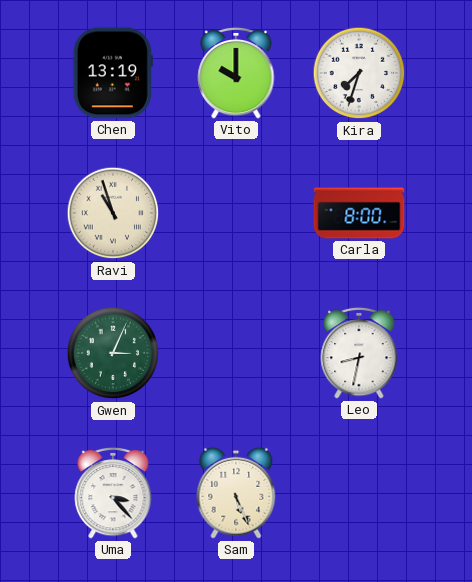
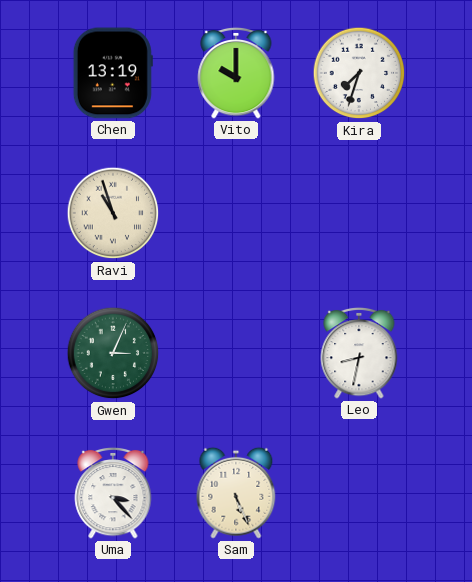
Carla: 8:00 -> none (359, 213)
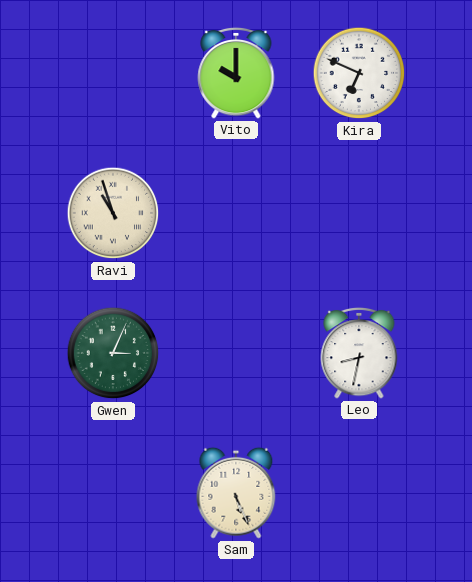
Chen: 13:19 -> none (113, 73)
Kira: 7:33 -> 6:49 (359, 73)
Uma: 3:23 -> none (113, 493)
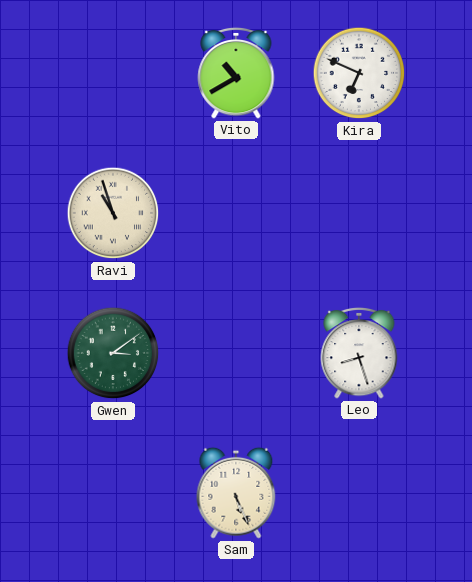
Vito: 10:00 -> 10:40 (236, 73)
Gwen: 3:04 -> 3:09 (113, 353)
Leo: 8:32 -> 8:27 (359, 353)
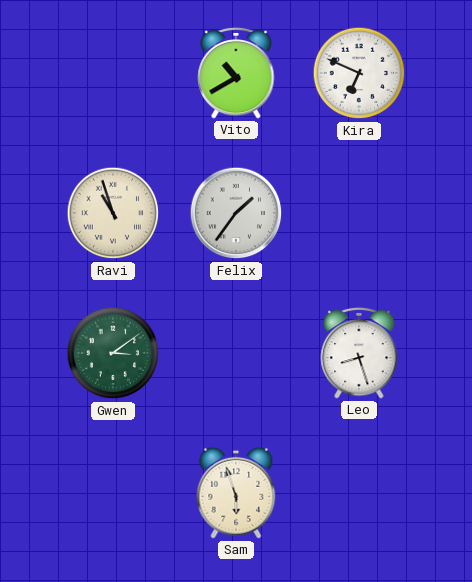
Felix: none -> 1:36 (236, 213)
Sam: 5:26 -> 5:57 (236, 493)
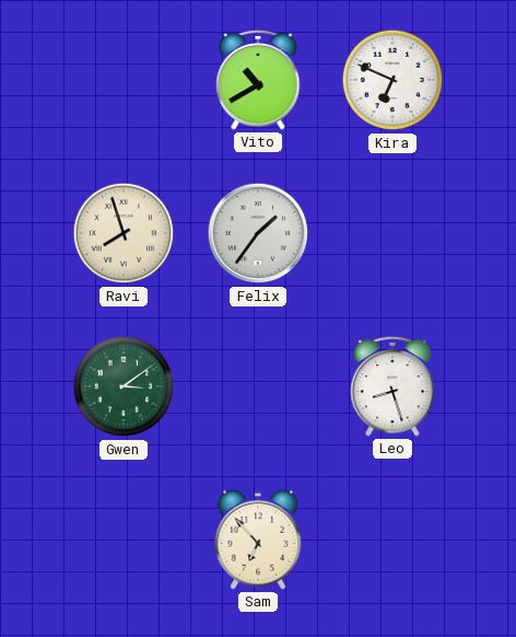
Ravi: 10:57 -> 7:57 (124, 233)
Sam: 5:57 -> 6:53 (258, 540)
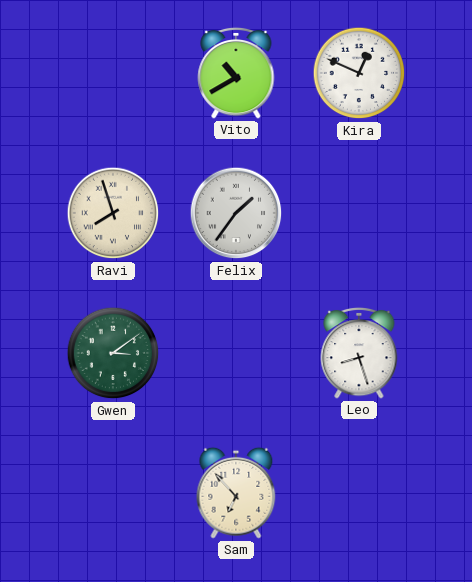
Kira: 6:49 -> 12:49 (359, 73)
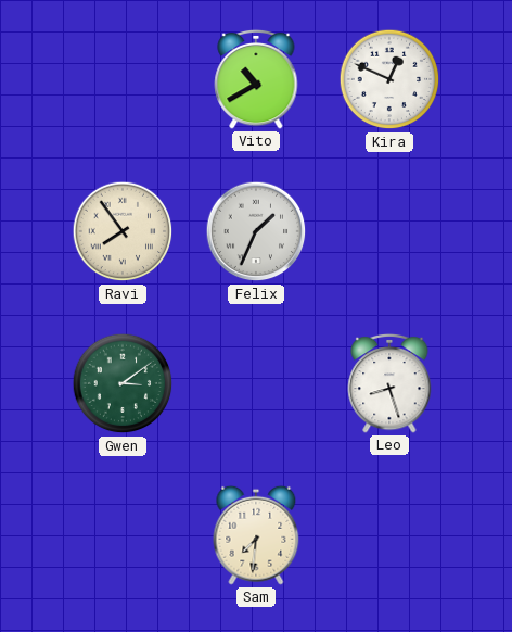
Ravi: 7:57 -> 7:54 (123, 231)
Felix: 1:36 -> 1:34 (256, 231)
Sam: 6:53 -> 7:31 (256, 535)
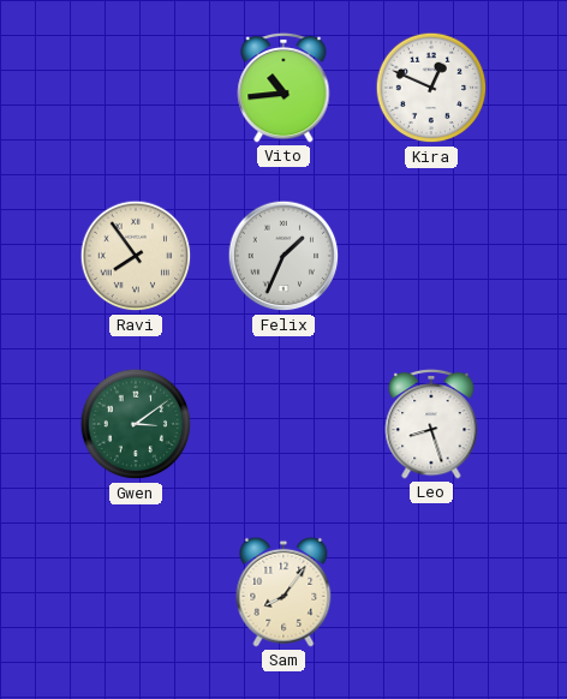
Vito: 10:40 -> 10:44 (283, 88)
Sam: 7:31 -> 8:06 (283, 592)
